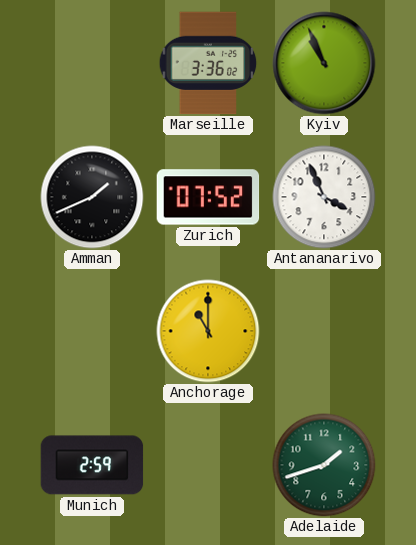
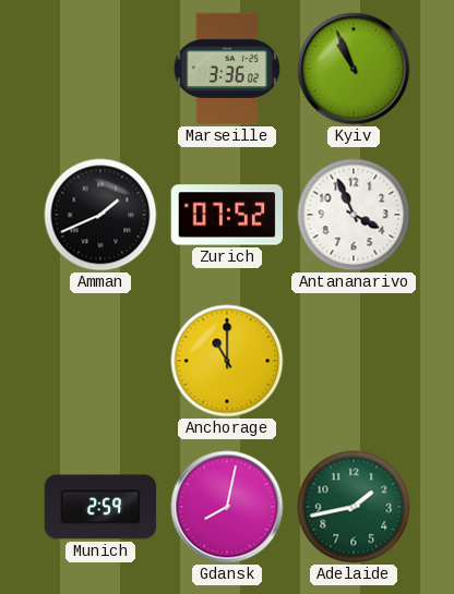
Gdansk: none -> 8:02 (227, 507)
Adelaide: 1:42 -> 1:43 (354, 507)
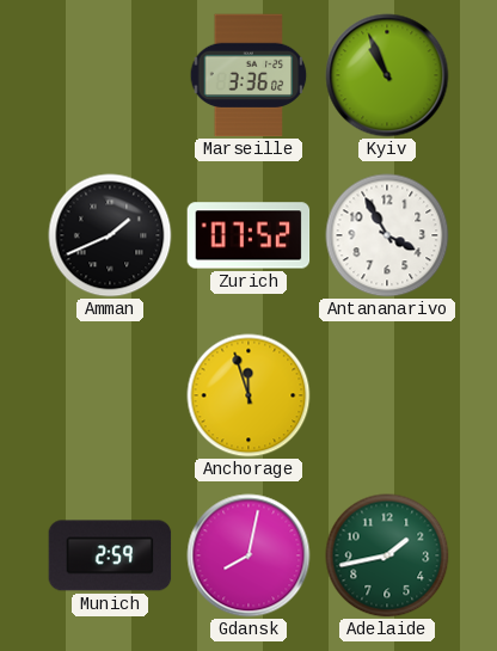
Antananarivo: 3:56 -> 3:55 (387, 235)
Anchorage: 11:00 -> 11:57 (249, 395)
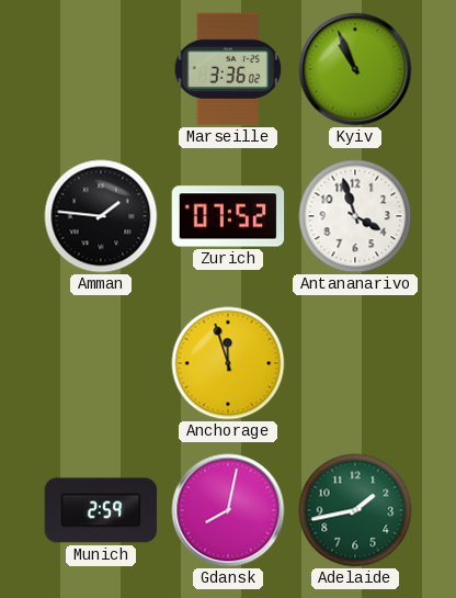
Amman: 1:41 -> 1:46 (101, 216)
Antananarivo: 3:55 -> 3:57 (355, 216)
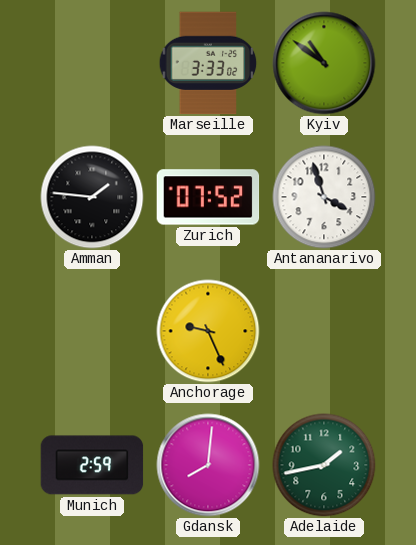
Marseille: 3:36 -> 3:33 (208, 63)
Kyiv: 10:56 -> 10:51 (324, 63)
Anchorage: 11:57 -> 9:26 (208, 331)
Gdansk: 8:02 -> 8:01 (208, 465)
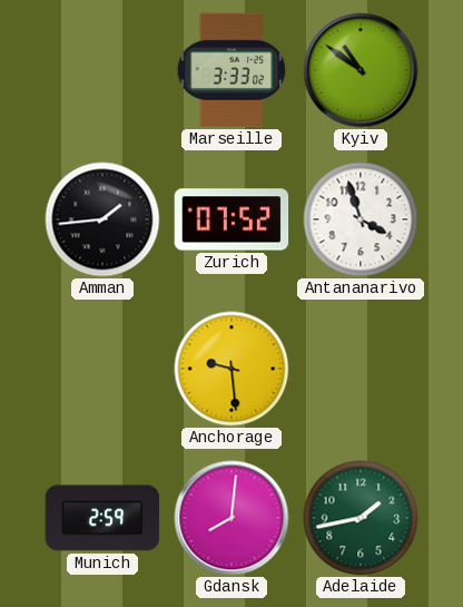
Amman: 1:46 -> 1:44 (102, 219)
Anchorage: 9:26 -> 9:29 (231, 369)
